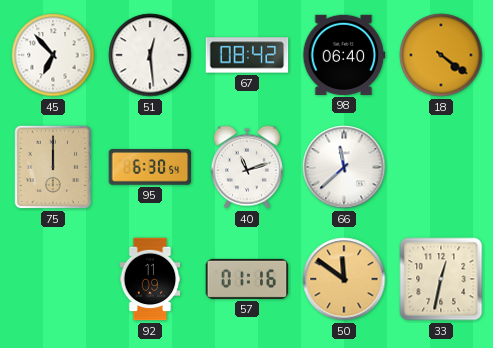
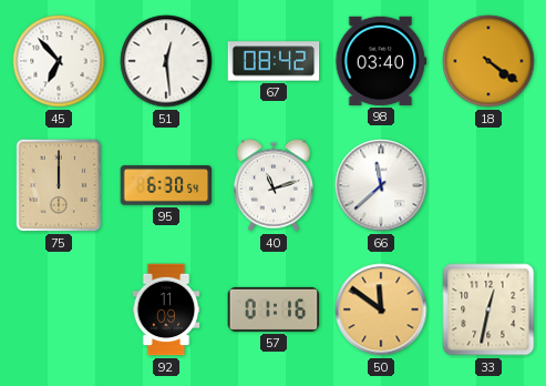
98: 06:40 -> 03:40 (381, 61)
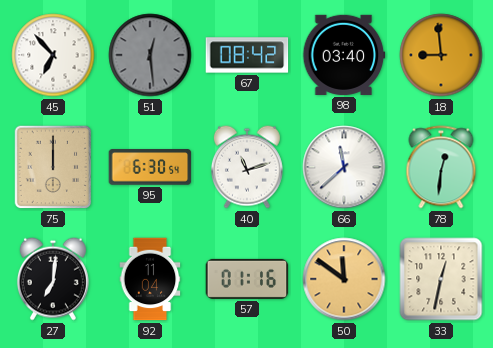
51 dial: white -> grey (150, 55)
18: 4:21 -> 8:59 (441, 55)
78: none -> 12:31 (441, 167)
27: none -> 7:01 (53, 279)
92: 11:09 -> 11:04 (150, 279)
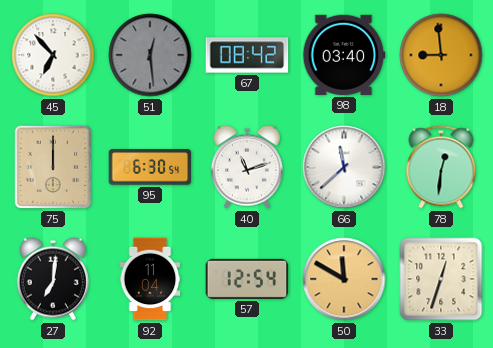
57: 01:16 -> 12:54 (247, 279)
50: 11:51 -> 11:50 (344, 279)
33: 12:32 -> 12:33 (441, 279)
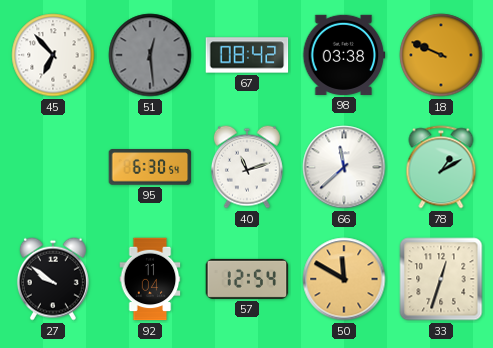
98: 03:40 -> 03:38 (344, 55)
18: 8:59 -> 9:49 (441, 55)
75: 12:00 -> none (53, 167)
78: 12:31 -> 1:10 (441, 167)
27: 7:01 -> 9:51 (53, 279)
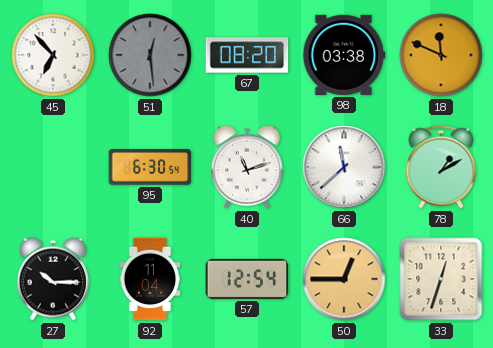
67: 08:42 -> 08:20 (247, 55)
18: 9:49 -> 11:49 (441, 55)
27: 9:51 -> 10:15 (53, 279)
50: 11:50 -> 12:45 (344, 279)
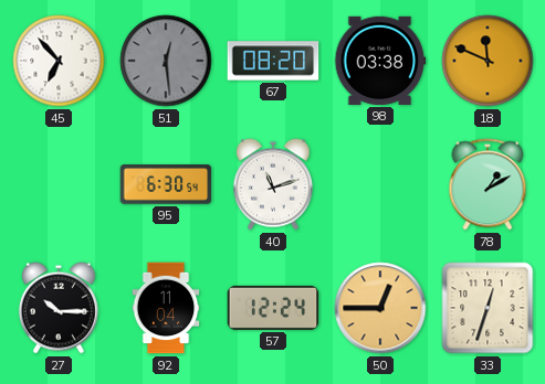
66: 11:38 -> none (344, 167)
57: 12:54 -> 12:24 (273, 308)
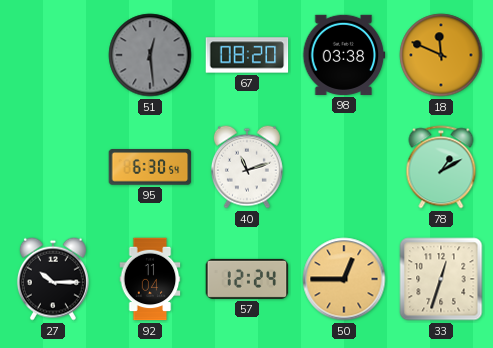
45: 6:53 -> none (59, 61)
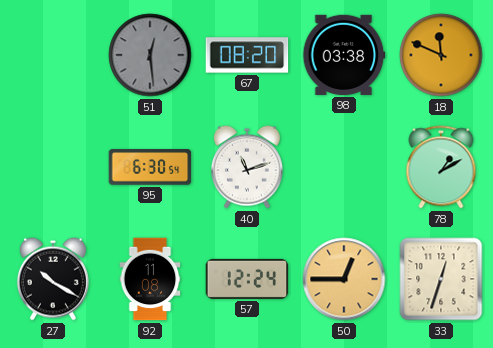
27: 10:15 -> 10:20 (53, 279)
92: 11:04 -> 11:08 (150, 279)
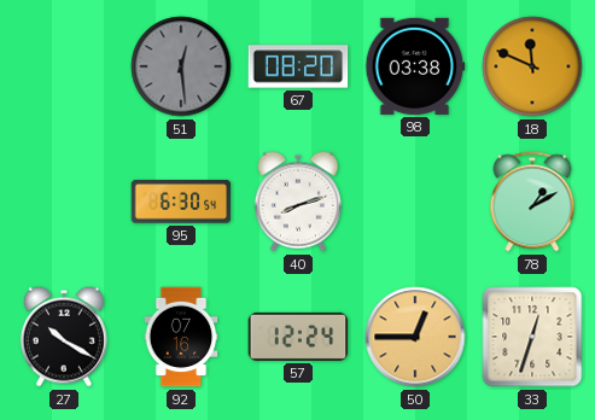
40: 11:12 -> 8:12 (298, 202)
92: 11:08 -> 07:16 (181, 337)
